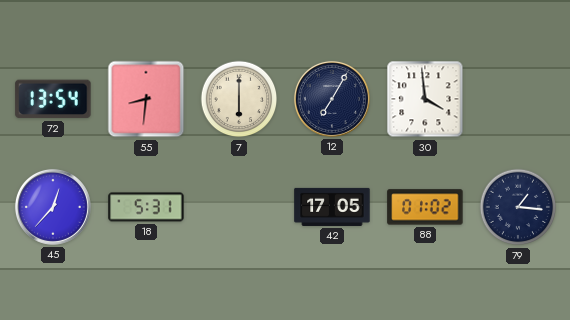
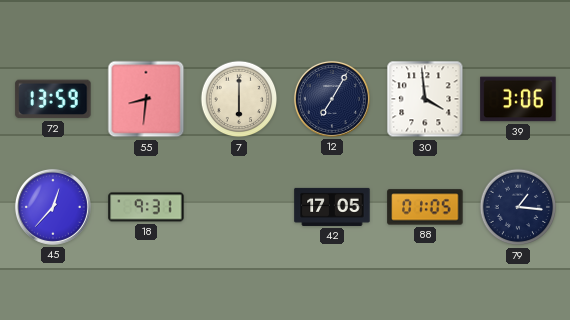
72: 13:54 -> 13:59 (53, 99)
39: none -> 3:06 (518, 99)
18: 5:31 -> 9:31 (146, 207)
88: 01:02 -> 01:05 (425, 207)
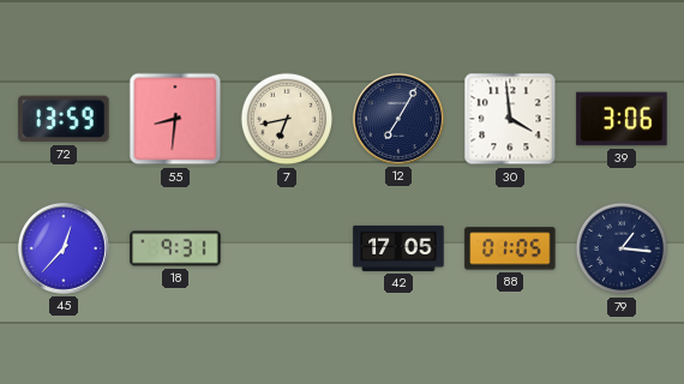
7: 6:00 -> 6:43 (287, 119)
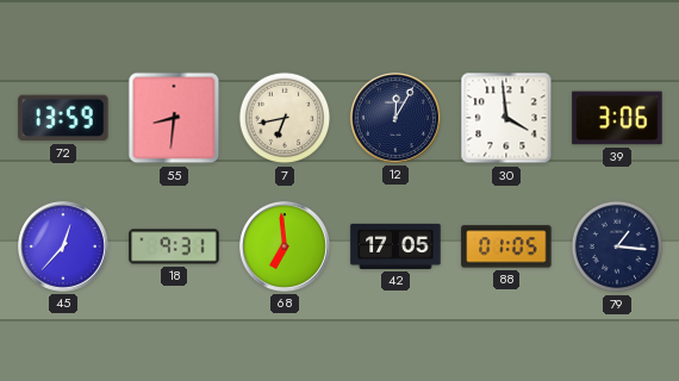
12: 7:05 -> 12:05 (395, 118)
68: none -> 6:59 (285, 246)
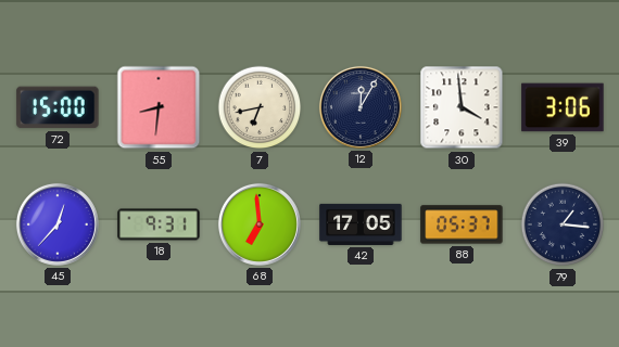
72: 13:59 -> 15:00 (58, 107)
88: 01:05 -> 05:37 (462, 224)
